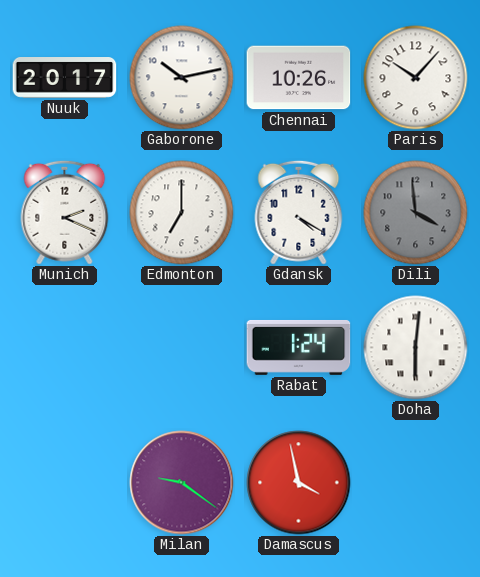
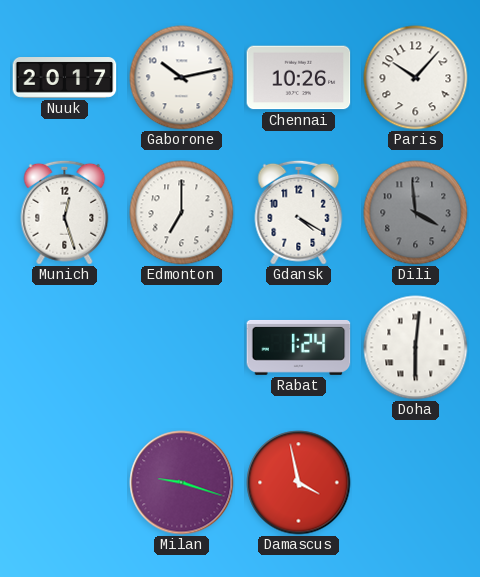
Munich: 2:19 -> 12:27 (65, 212)
Milan: 9:21 -> 9:18 (182, 483)
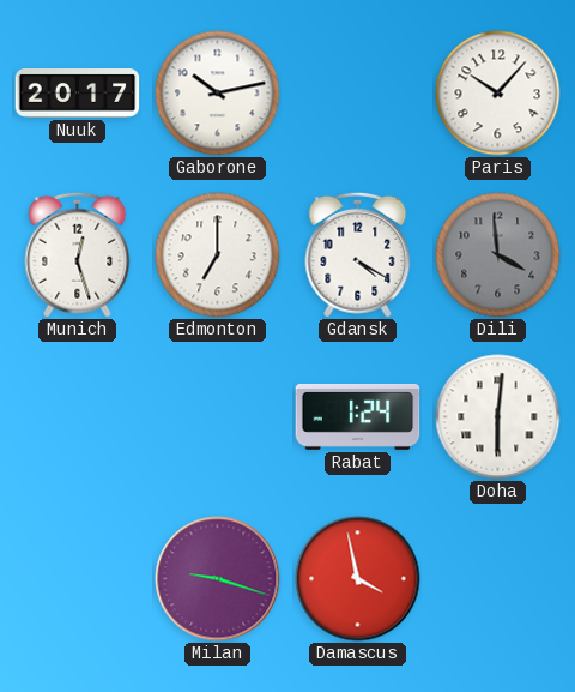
Chennai: 10:26 -> none (299, 78)
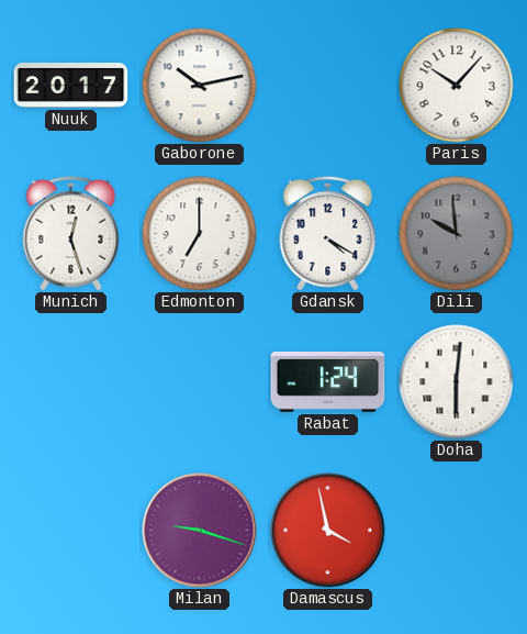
Dili: 3:59 -> 9:59 (457, 234)
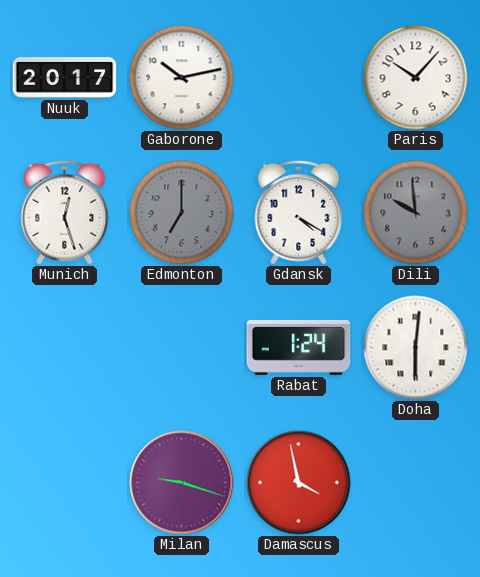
Edmonton dial: white -> grey (182, 213)
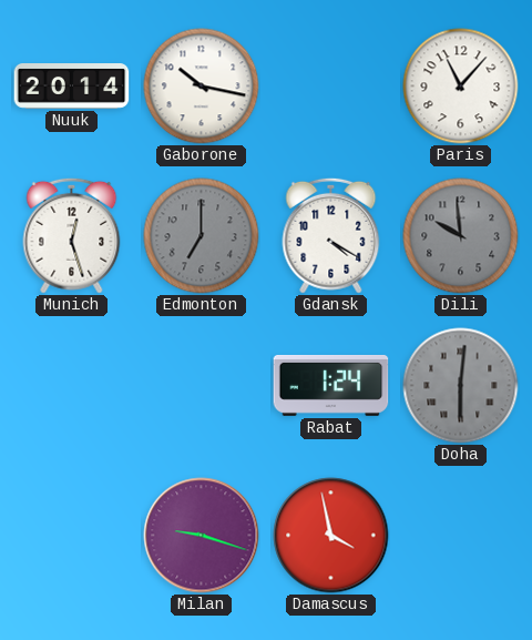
Nuuk: 20:17 -> 20:14 (72, 87)
Gaborone: 10:13 -> 10:17 (202, 87)
Paris: 10:07 -> 11:07 (461, 87)
Doha dial: white -> grey (461, 386)
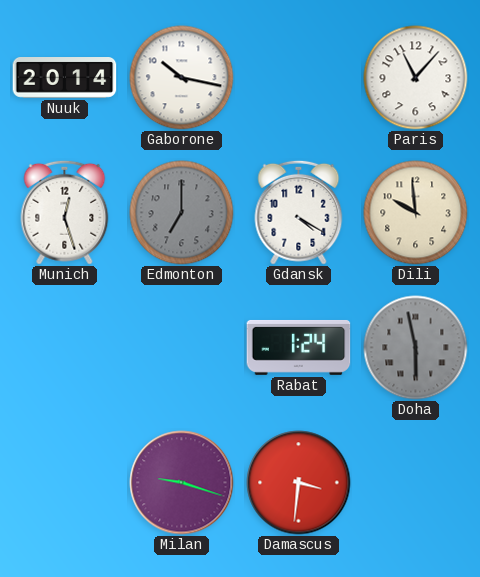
Dili dial: grey -> cream (416, 213)
Doha: 6:01 -> 5:58 (416, 348)
Damascus: 3:58 -> 3:31 (299, 483)
